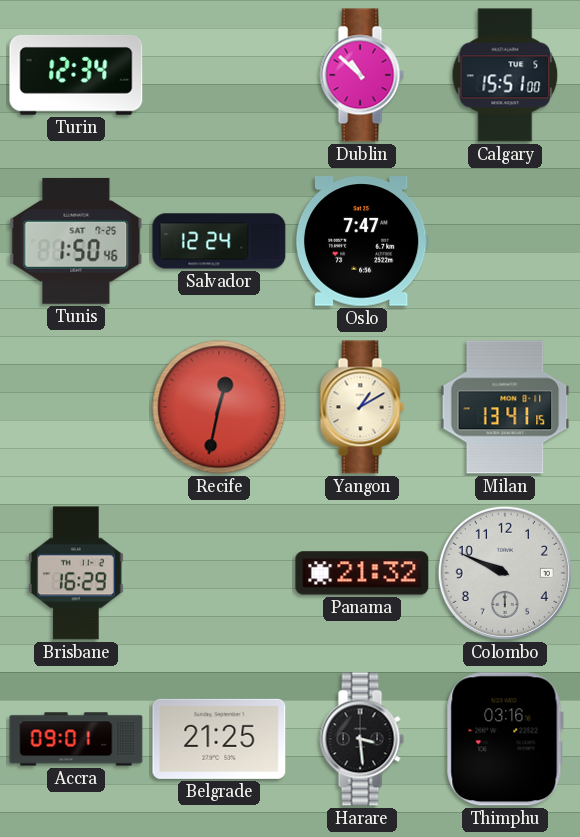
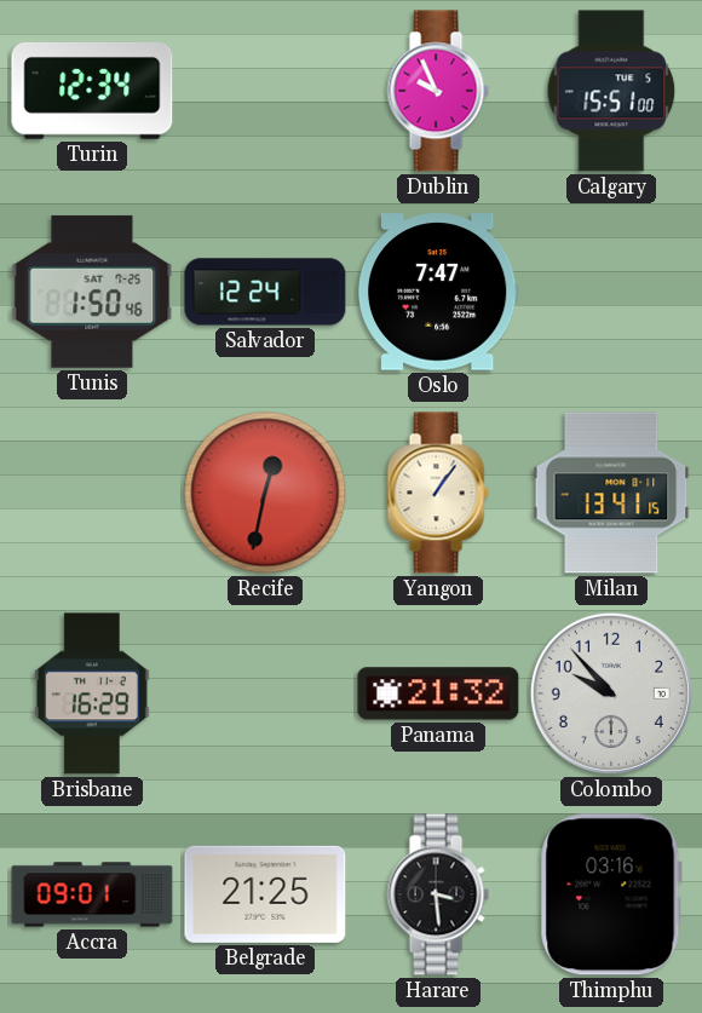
Dublin: 10:52 -> 9:56 (438, 91)
Yangon: 1:10 -> 1:06 (438, 493)
Colombo: 9:49 -> 9:53 (611, 693)
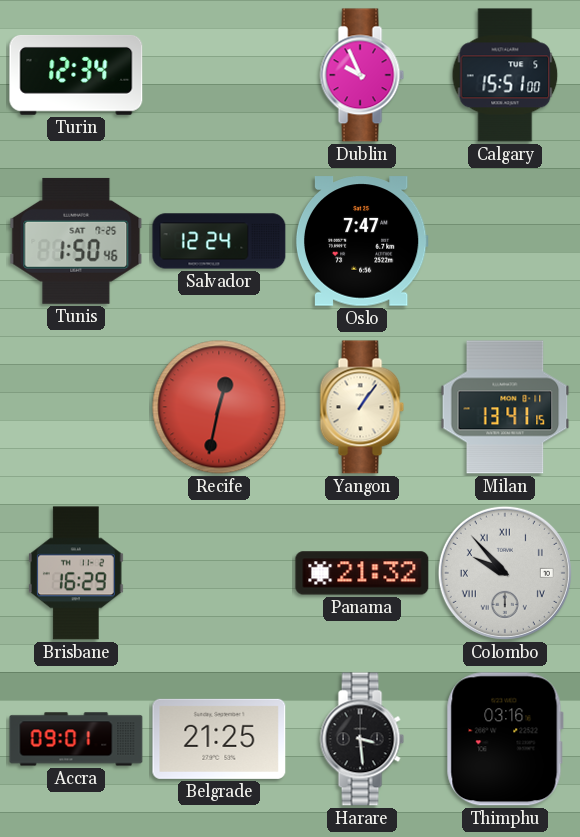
Colombo numerals: Arabic -> Roman (505, 573)
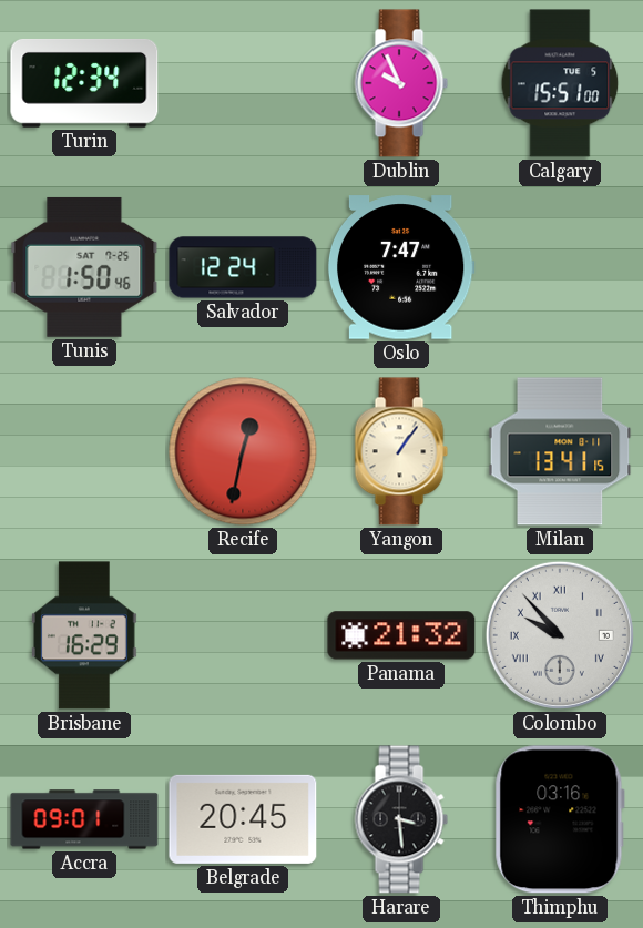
Belgrade: 21:25 -> 20:45 (243, 819)
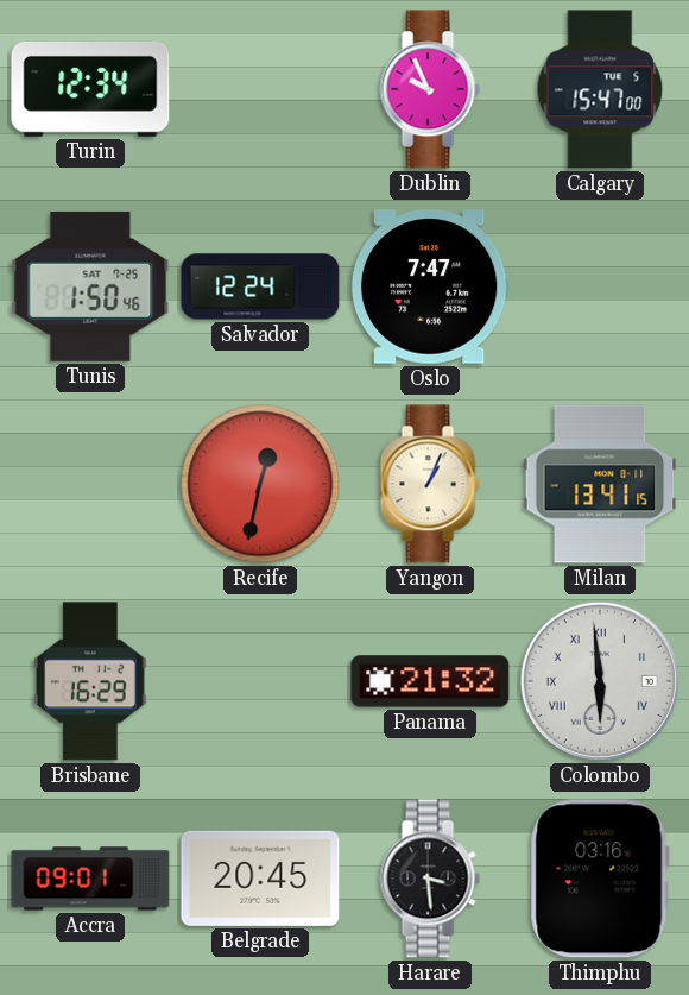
Calgary: 15:51 -> 15:47 (600, 89)
Yangon: 1:06 -> 1:04 (430, 484)
Colombo: 9:53 -> 5:59 (600, 681)
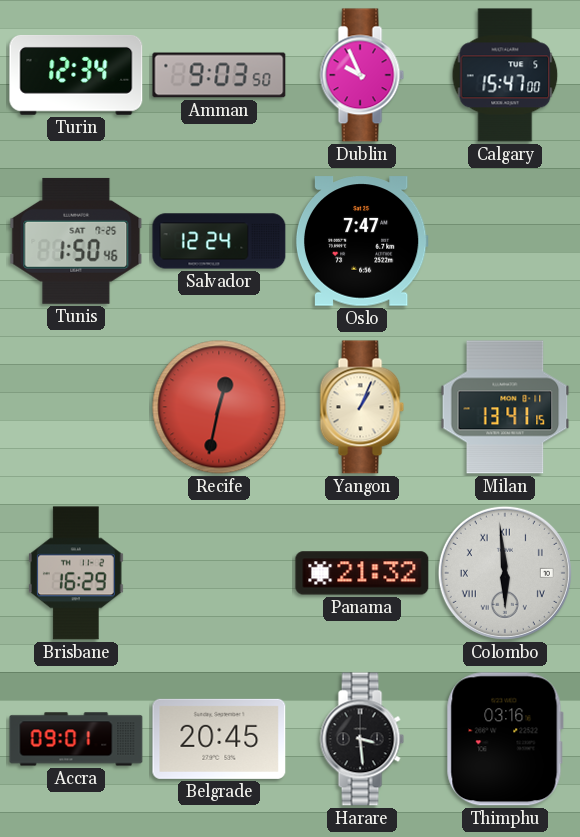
Amman: none -> 9:03 (219, 75)
